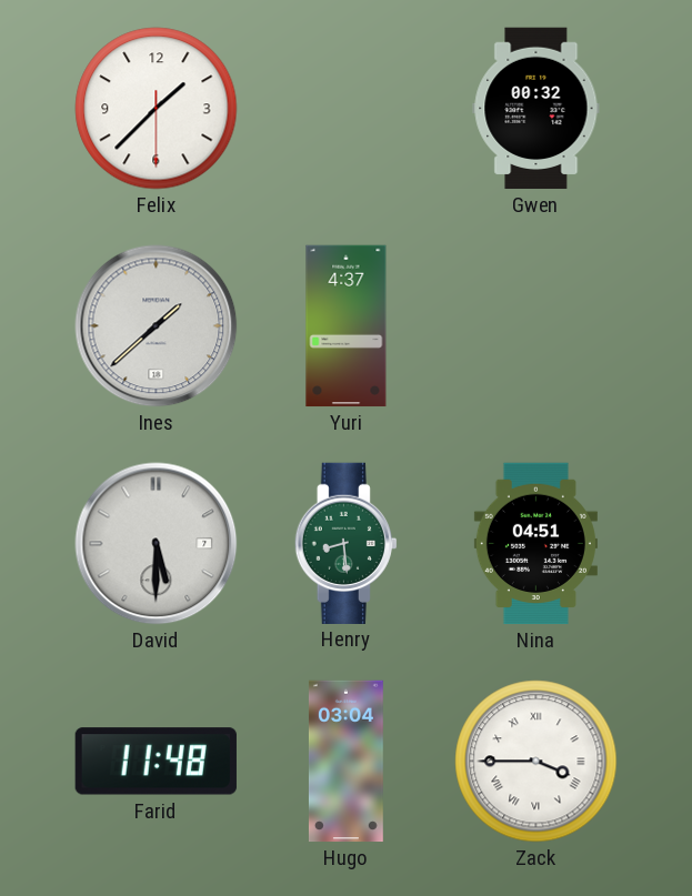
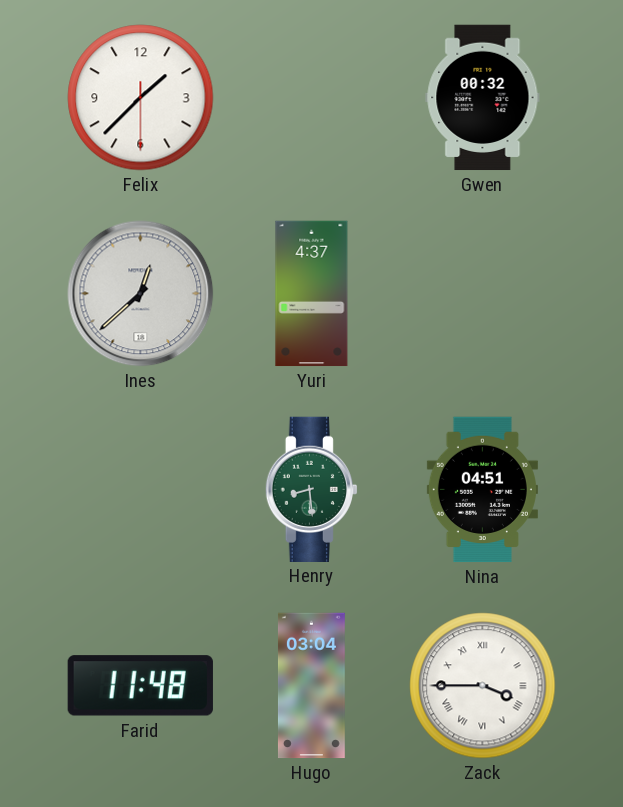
Ines: 1:38 -> 12:38 (141, 294)
David: 5:30 -> none (157, 544)
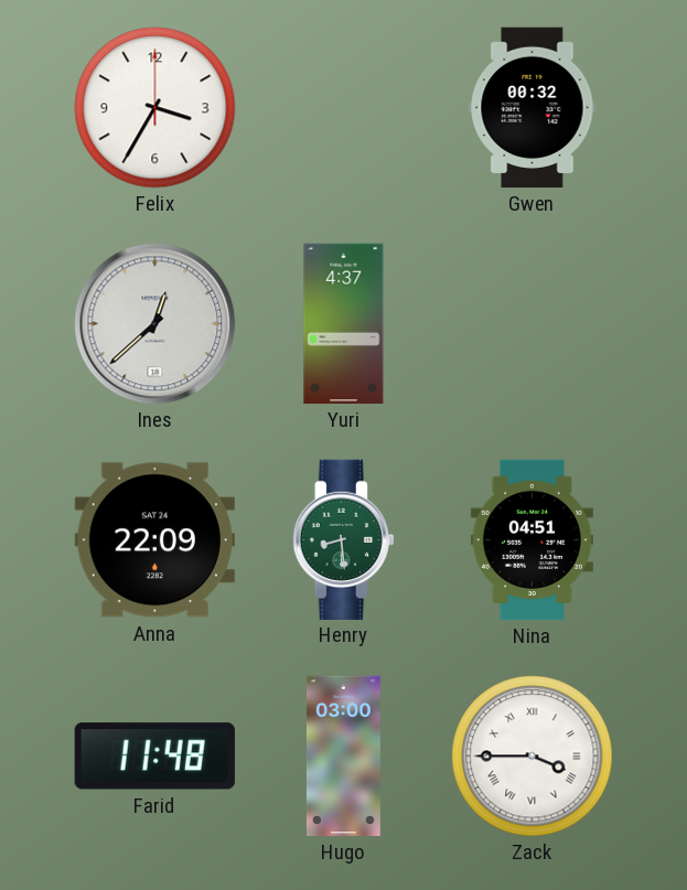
Felix: 1:37 -> 3:35 (155, 108)
Anna: none -> 22:09 (154, 540)
Hugo: 03:04 -> 03:00 (343, 757)
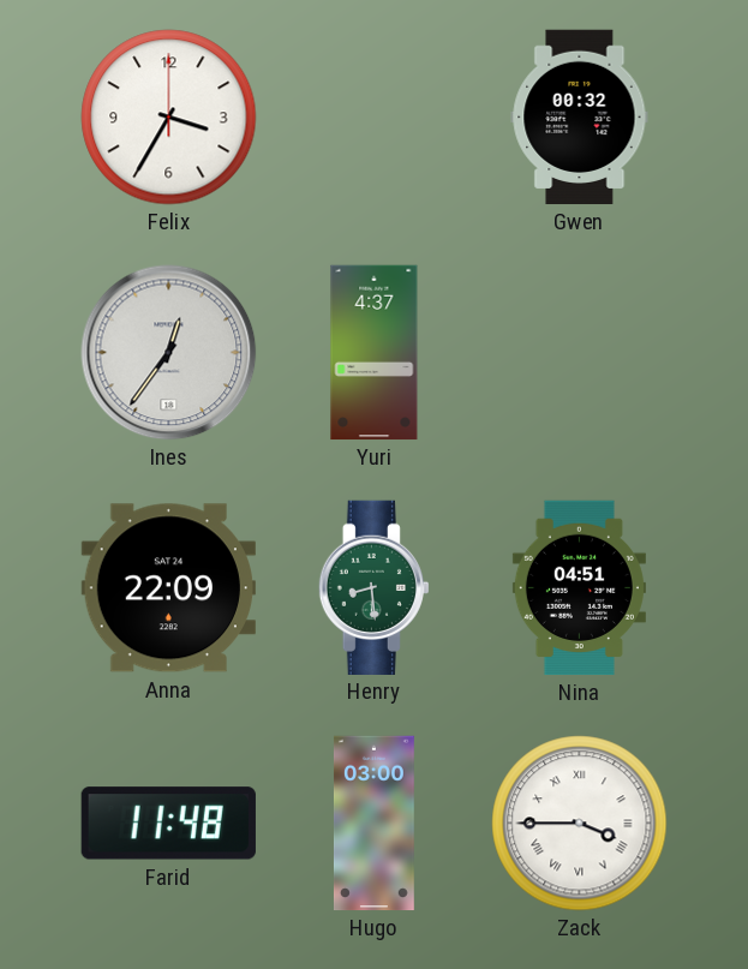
Ines: 12:38 -> 12:36 (169, 353)
